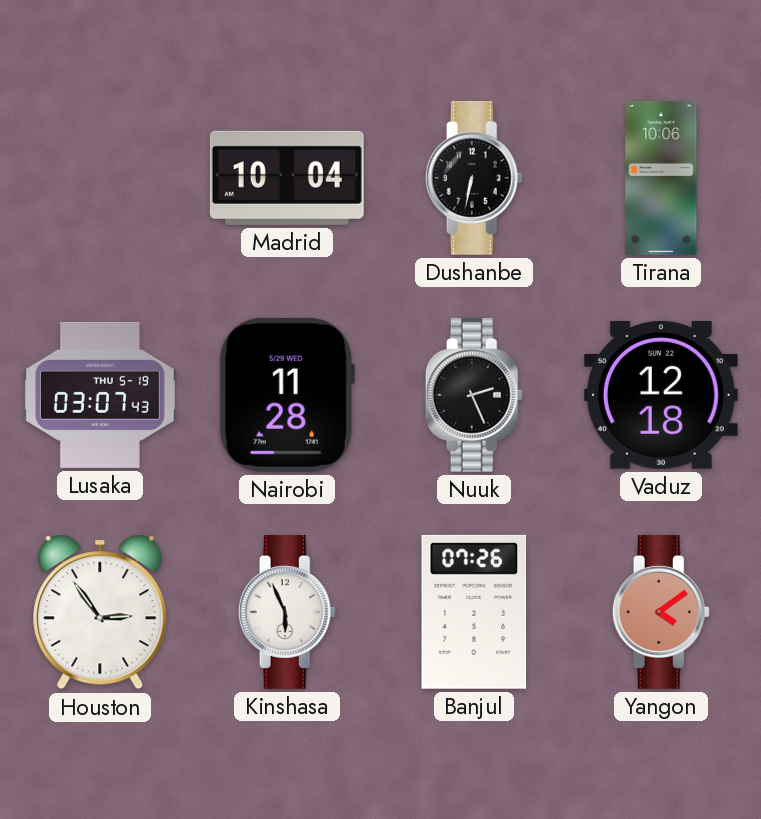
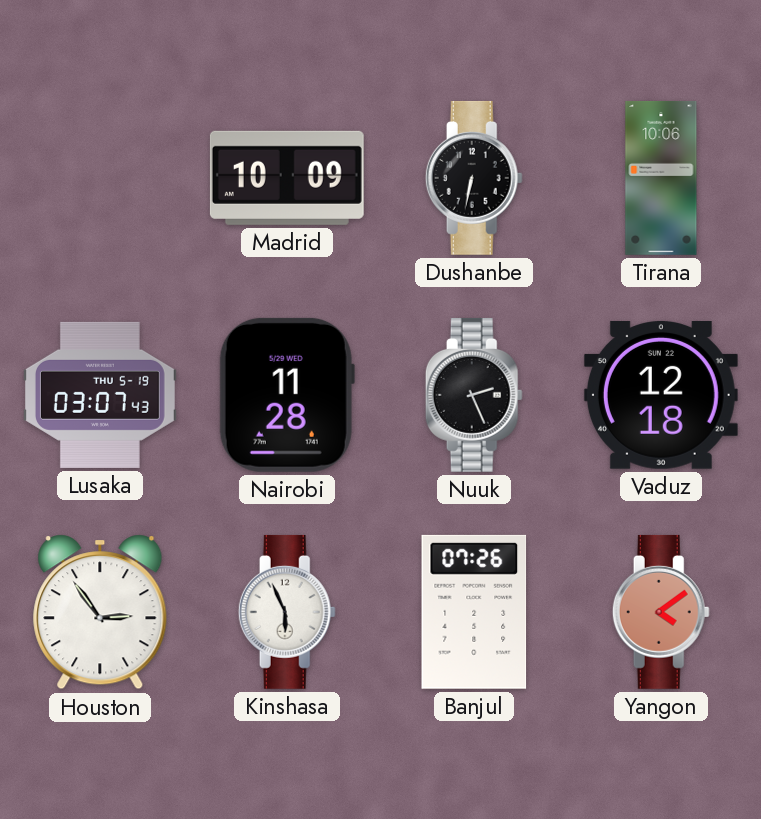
Madrid: 10:04 -> 10:09 (287, 178)
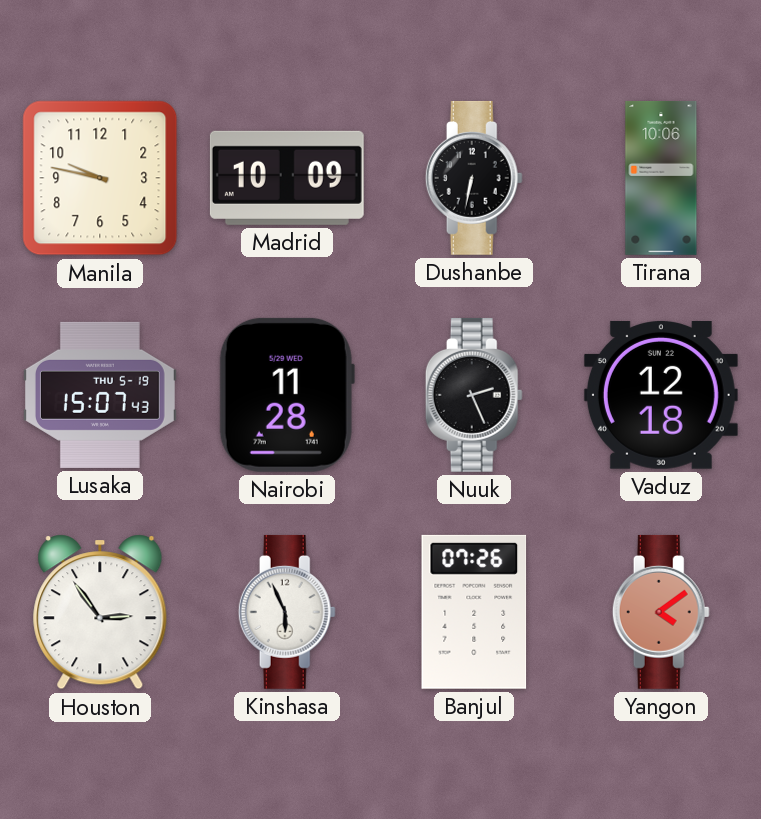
Manila: none -> 9:47 (100, 178)
Lusaka: 03:07 -> 15:07 (100, 395)
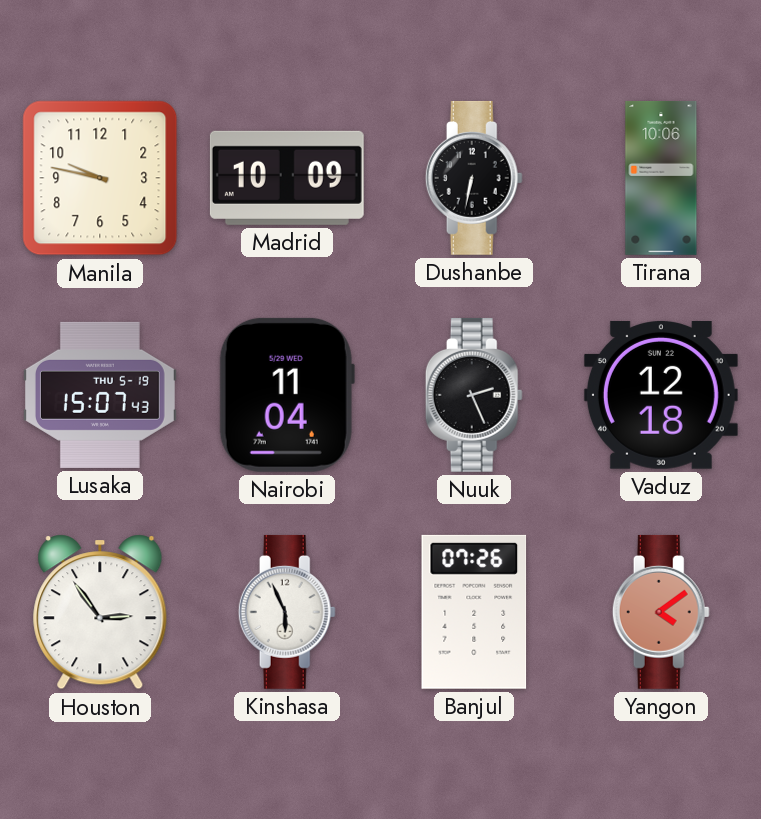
Nairobi: 11:28 -> 11:04 (287, 395)
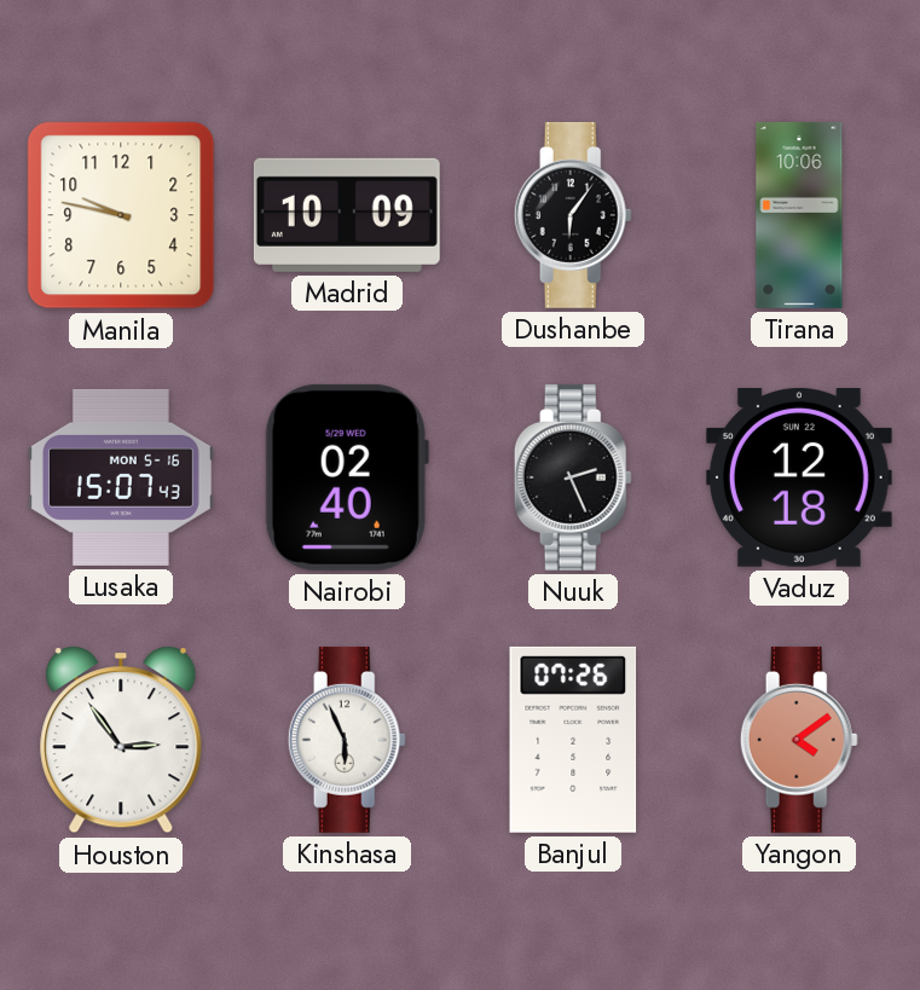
Dushanbe: 6:32 -> 6:06 (573, 215)
Lusaka date: THU 5-19 -> MON 5-16 (121, 477)
Nairobi: 11:04 -> 02:40 (347, 477)
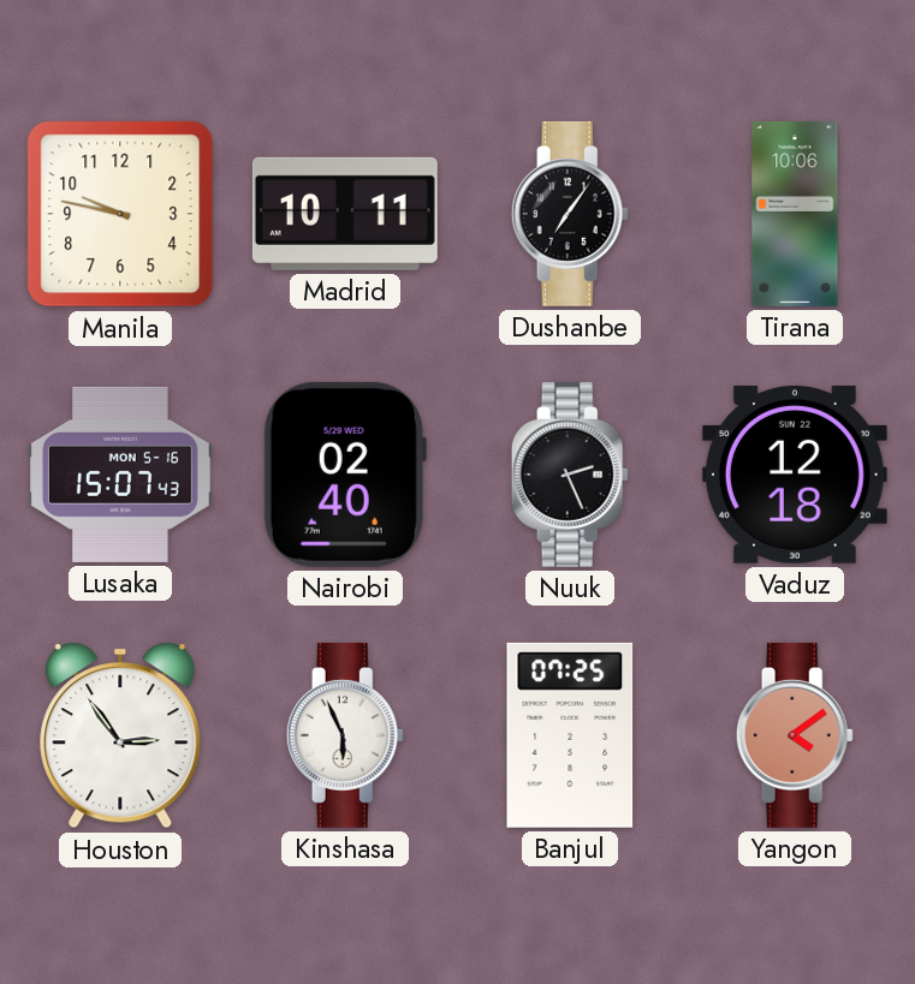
Madrid: 10:09 -> 10:11 (345, 214)
Dushanbe: 6:06 -> 7:06 (570, 214)
Banjul: 07:26 -> 07:25 (570, 735)
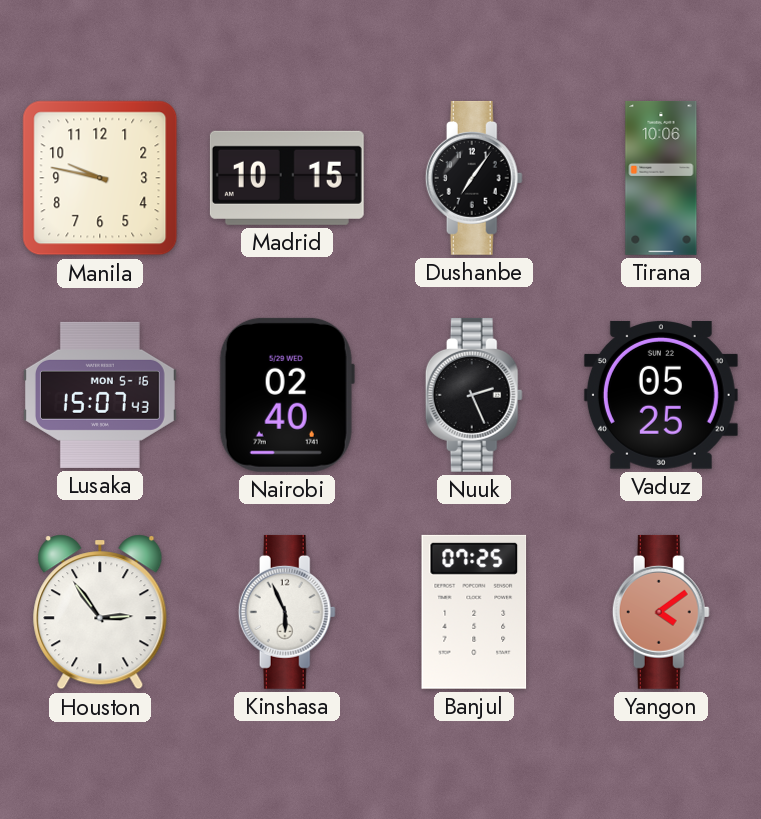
Madrid: 10:11 -> 10:15 (287, 178)
Vaduz: 12:18 -> 05:25 (661, 395)
